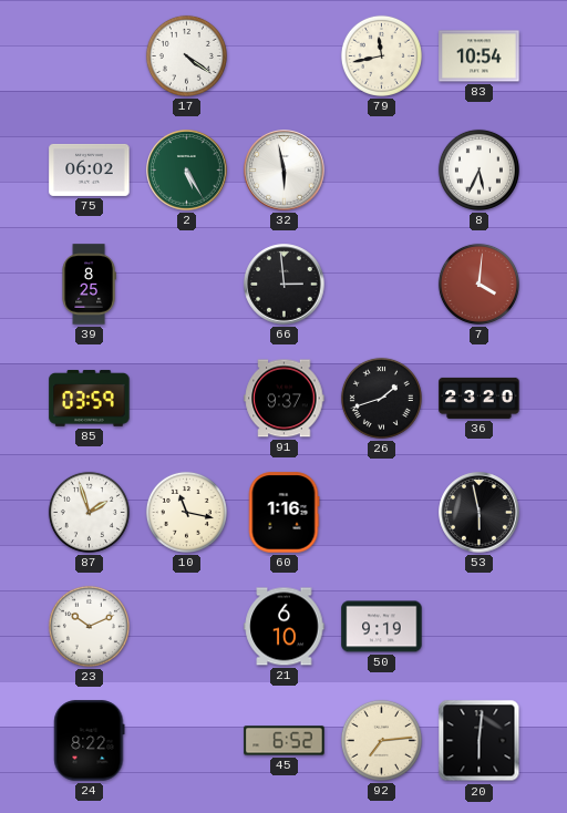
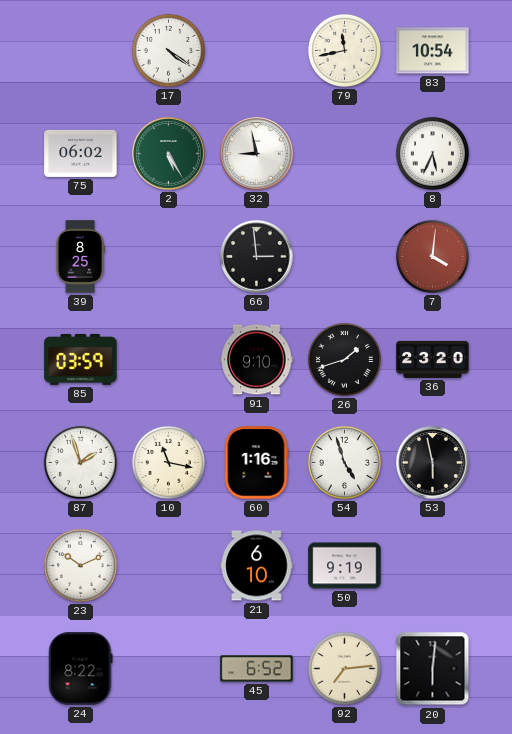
32: 5:58 -> 8:58 (257, 154)
91: 9:37 -> 9:10 (257, 360)
54: none -> 4:57 (344, 462)
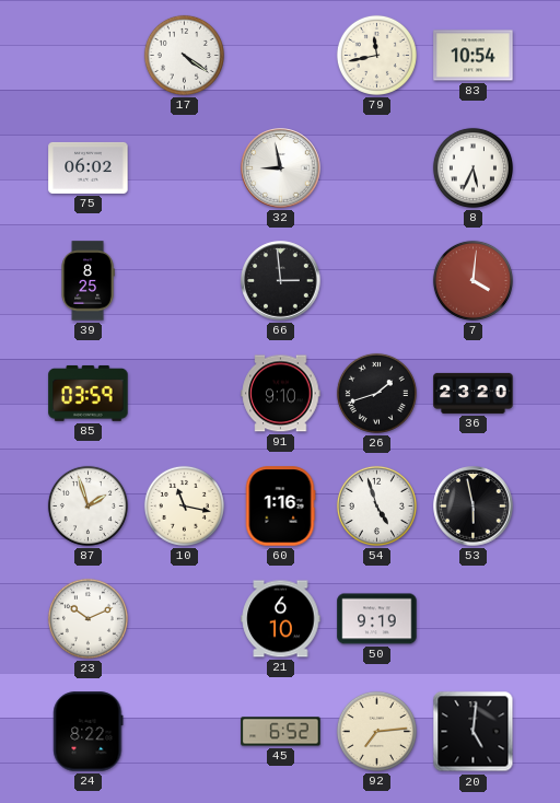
2: 5:25 -> none (169, 154)
20: 6:01 -> 5:01 (474, 732)
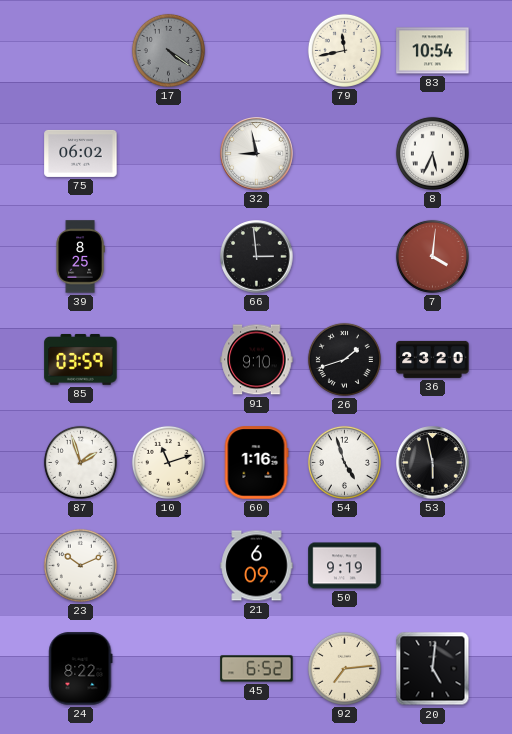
17 dial: white -> grey (168, 50)
10: 11:17 -> 11:12 (168, 462)
21: 6:10 -> 6:09 (257, 566)
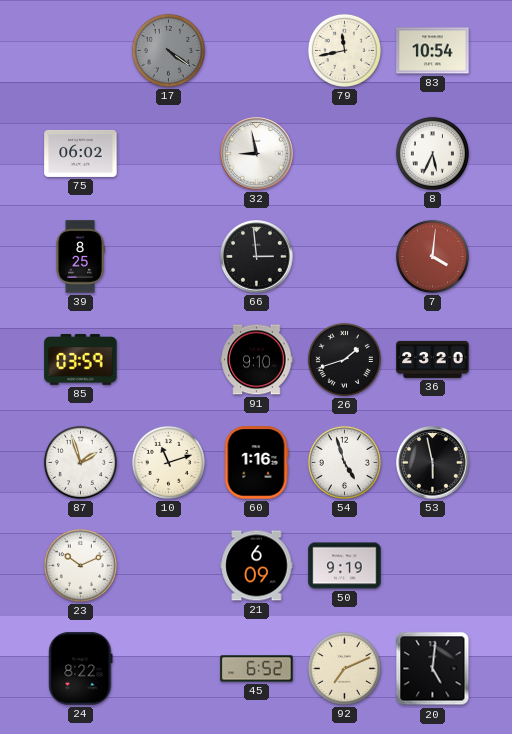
92: 7:14 -> 7:11 (344, 668)
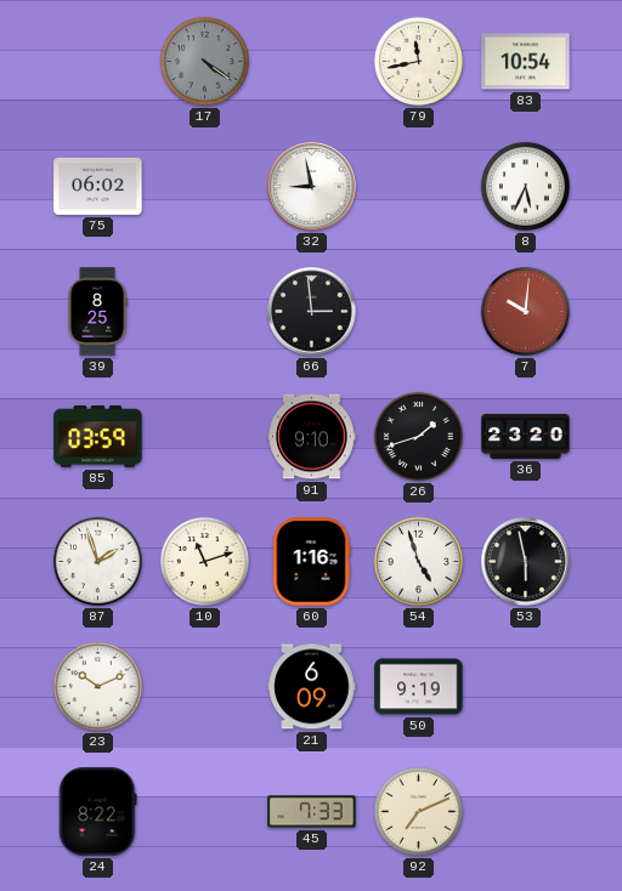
7: 4:01 -> 10:01 (525, 311)
45: 6:52 -> 7:33 (312, 812)
20: 5:01 -> none (433, 669)
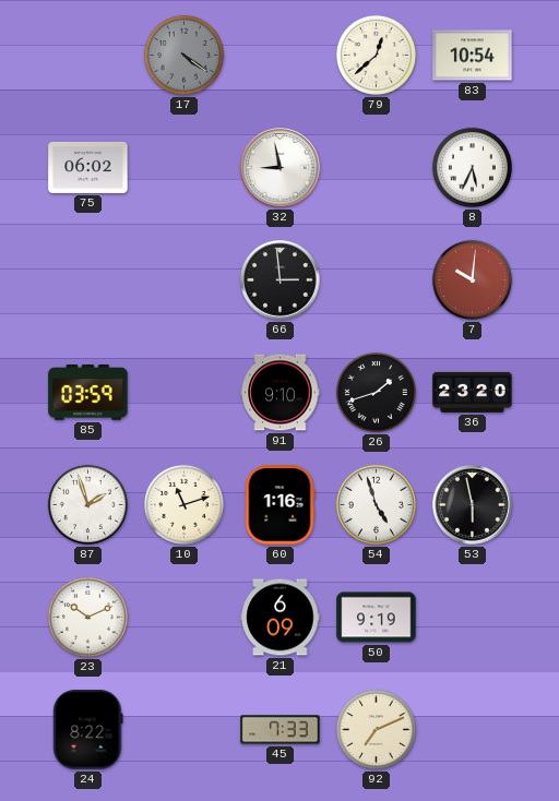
79: 11:43 -> 12:38 (376, 55)
39: 8:25 -> none (97, 312)
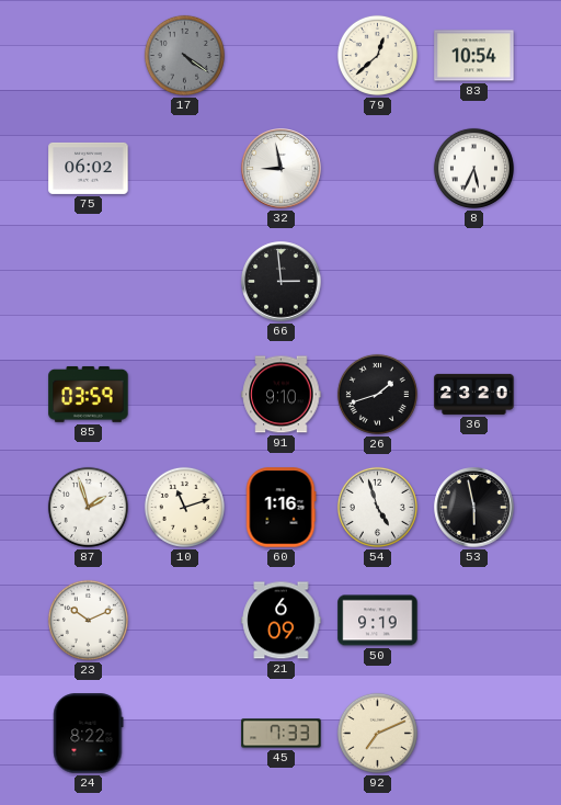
7: 10:01 -> none (472, 279)
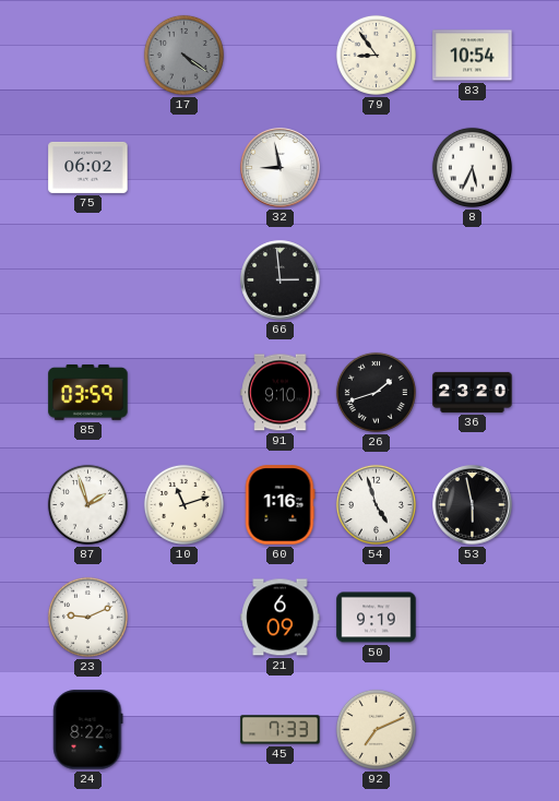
79: 12:38 -> 8:54 (376, 55)
23: 10:11 -> 9:11 (87, 617)
